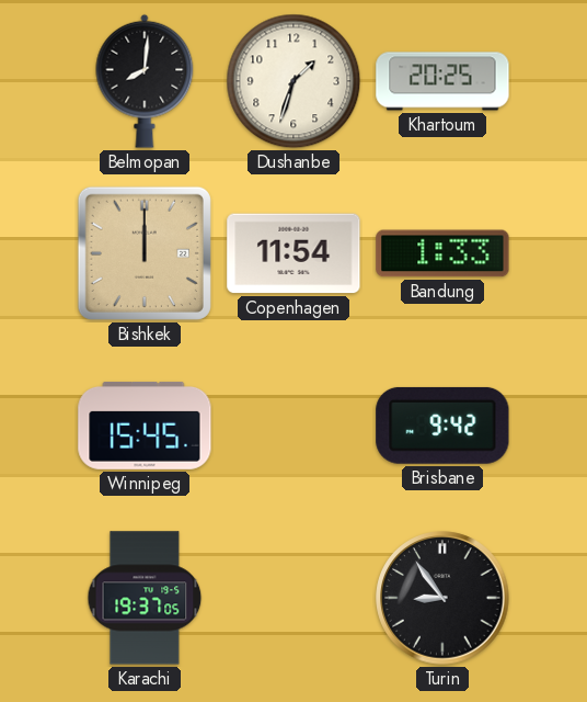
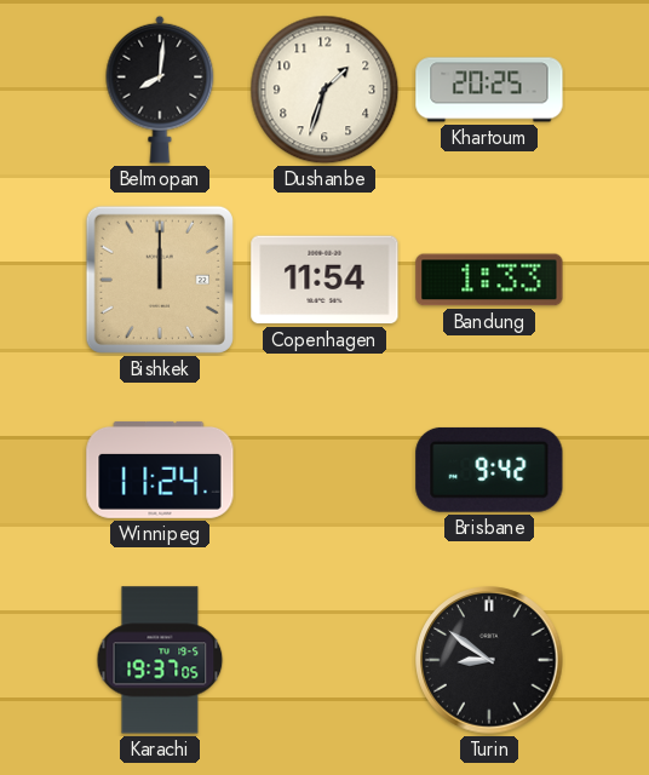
Winnipeg: 15:45 -> 11:24 (160, 470)
Turin: 8:54 -> 8:51 (489, 660)
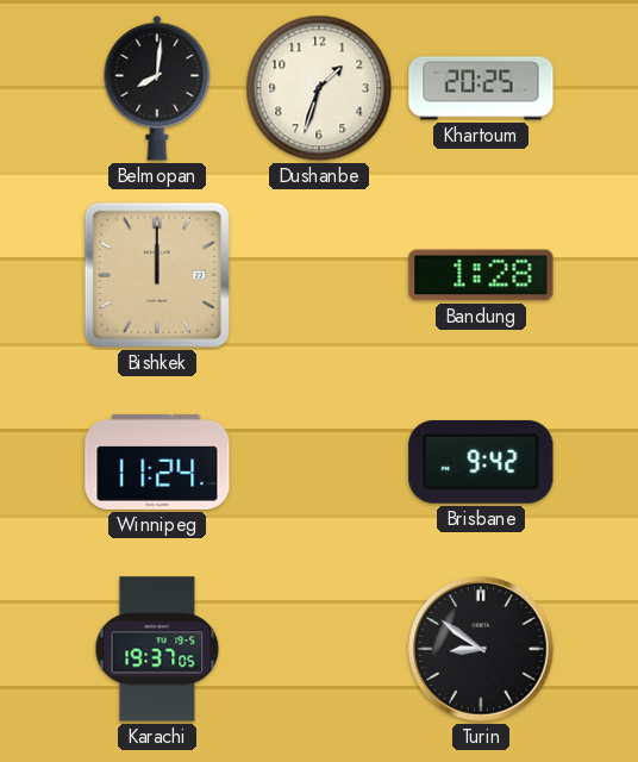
Copenhagen: 11:54 -> none (324, 280)
Bandung: 1:33 -> 1:28 (481, 275)
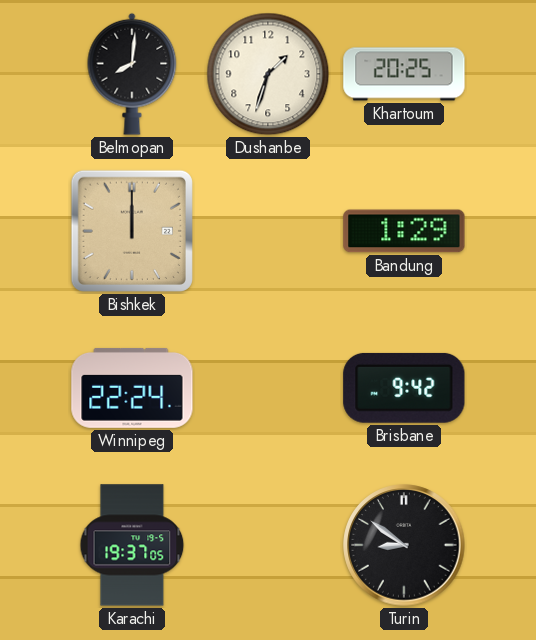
Bandung: 1:28 -> 1:29 (404, 231)
Winnipeg: 11:24 -> 22:24 (132, 388)
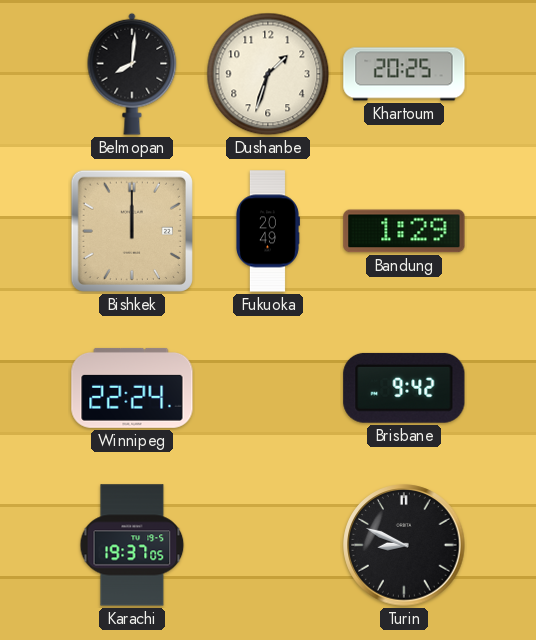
Fukuoka: none -> 20:49 (268, 231)
Turin: 8:51 -> 8:49 (404, 545)
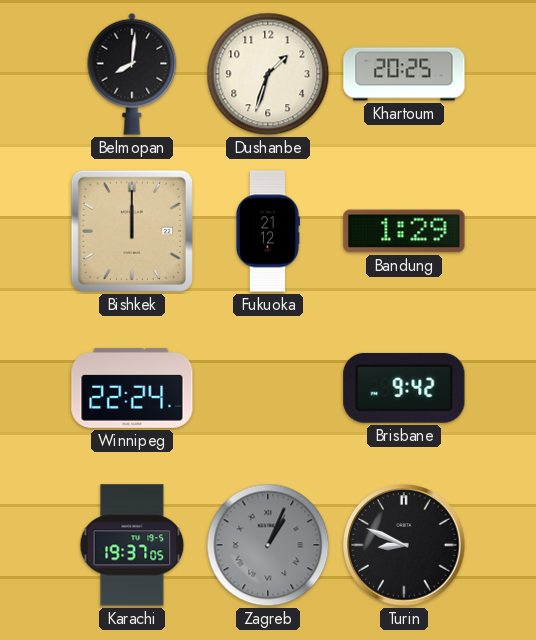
Fukuoka: 20:49 -> 21:12 (268, 231)
Zagreb: none -> 1:04 (268, 545)
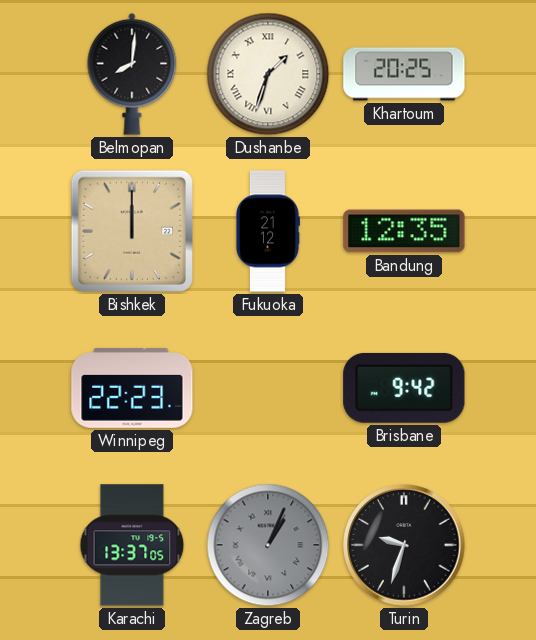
Dushanbe numerals: Arabic -> Roman (268, 74)
Bandung: 1:29 -> 12:35 (404, 231)
Winnipeg: 22:24 -> 22:23 (132, 388)
Karachi: 19:37 -> 13:37 (132, 545)
Turin: 8:49 -> 9:33 (404, 545)
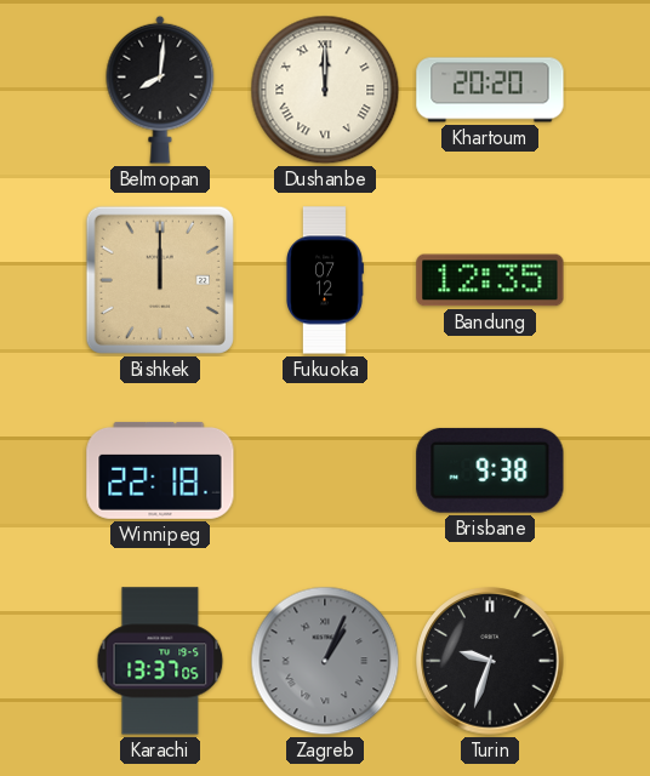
Dushanbe: 1:33 -> 12:00 (325, 90)
Khartoum: 20:25 -> 20:20 (490, 90)
Fukuoka: 21:12 -> 07:12 (325, 280)
Winnipeg: 22:23 -> 22:18 (160, 470)
Brisbane: 9:42 -> 9:38 (490, 470)
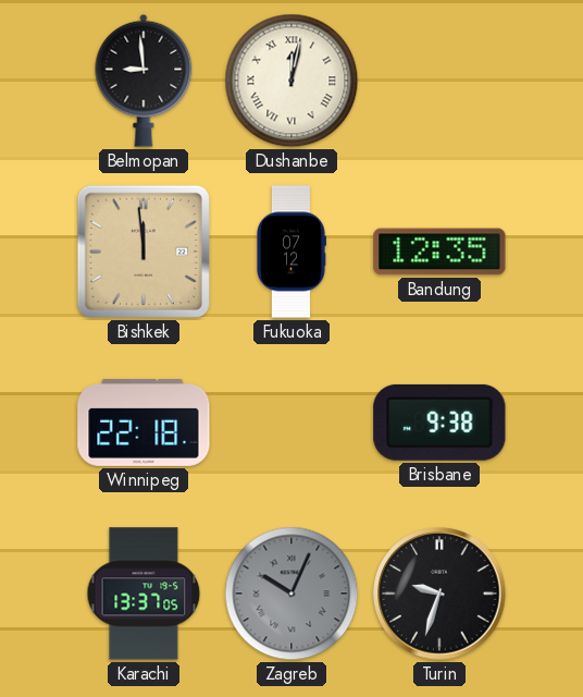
Belmopan: 8:01 -> 8:59 (144, 81)
Dushanbe: 12:00 -> 12:02 (291, 81)
Khartoum: 20:20 -> none (490, 90)
Bishkek: 12:00 -> 11:59 (144, 252)
Zagreb: 1:04 -> 10:04 (291, 594)
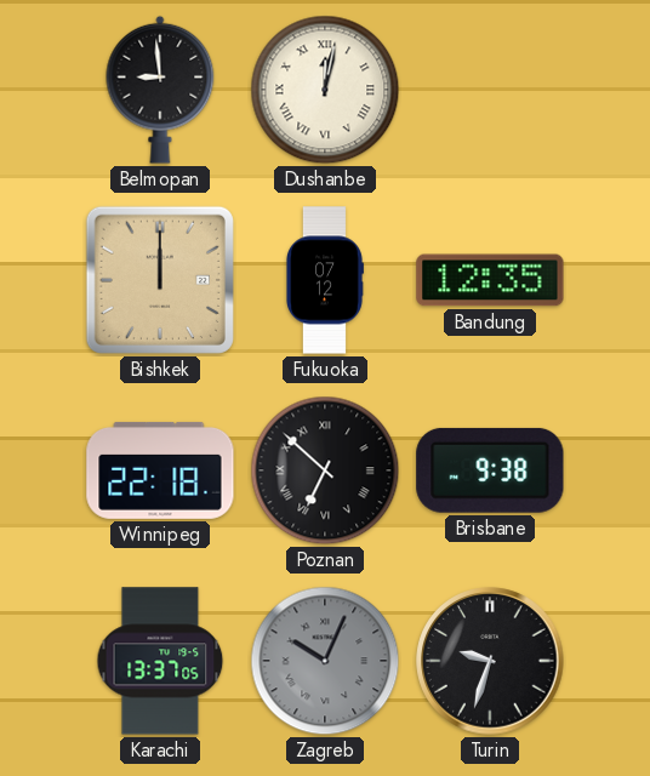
Bishkek: 11:59 -> 12:00 (160, 280)
Poznan: none -> 6:52 (325, 470)
